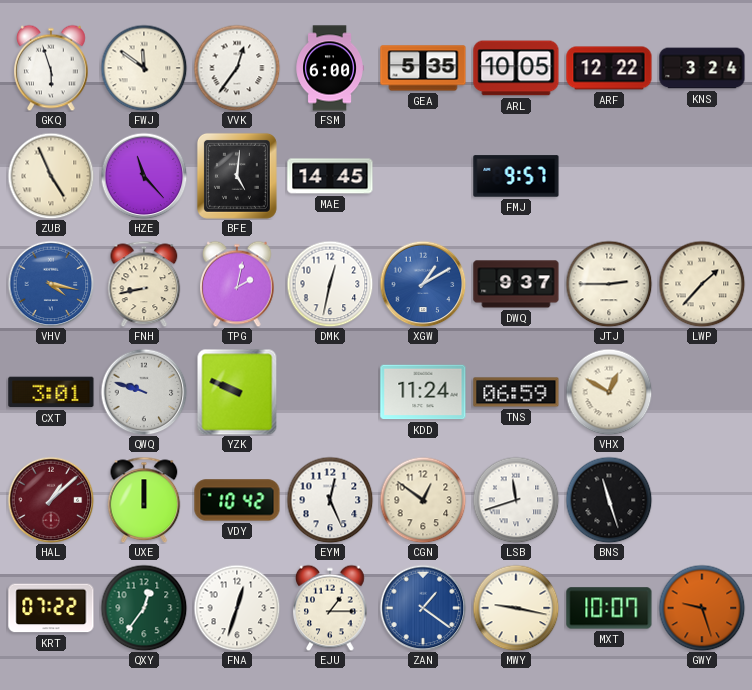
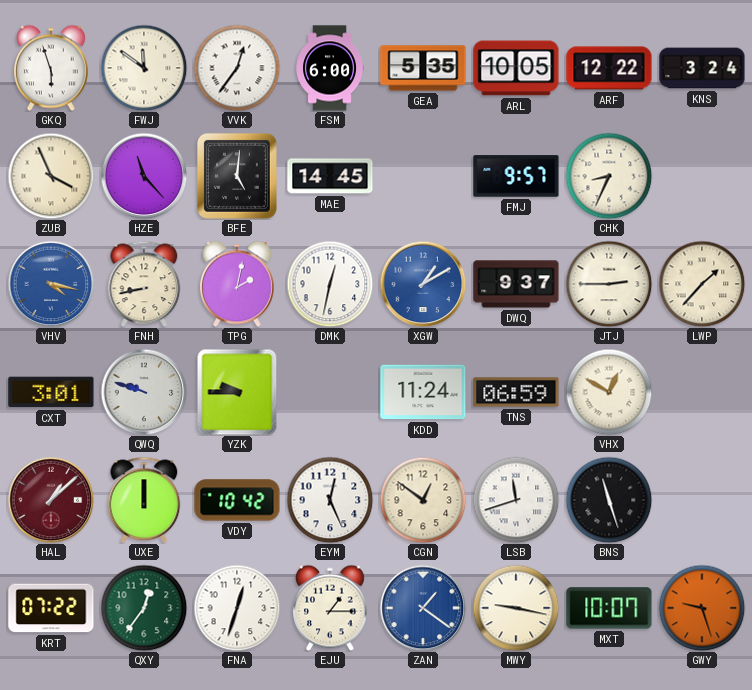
ZUB: 4:56 -> 3:56 (51, 176)
CHK: none -> 8:34 (609, 176)
YZK: 9:49 -> 9:45 (237, 392)
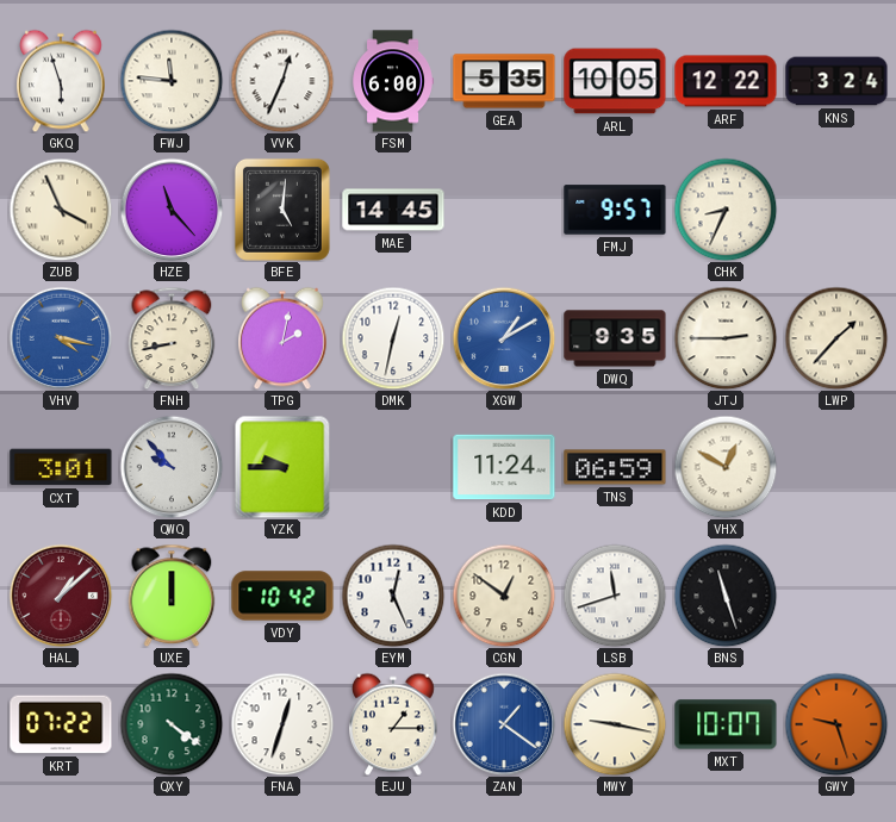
FWJ: 11:51 -> 11:46 (172, 81)
VVK: 12:36 -> 12:34 (282, 81)
DWQ: 9:37 -> 9:35 (615, 338)
QWQ: 9:48 -> 9:53 (172, 467)
QXY: 12:36 -> 4:21 (172, 724)
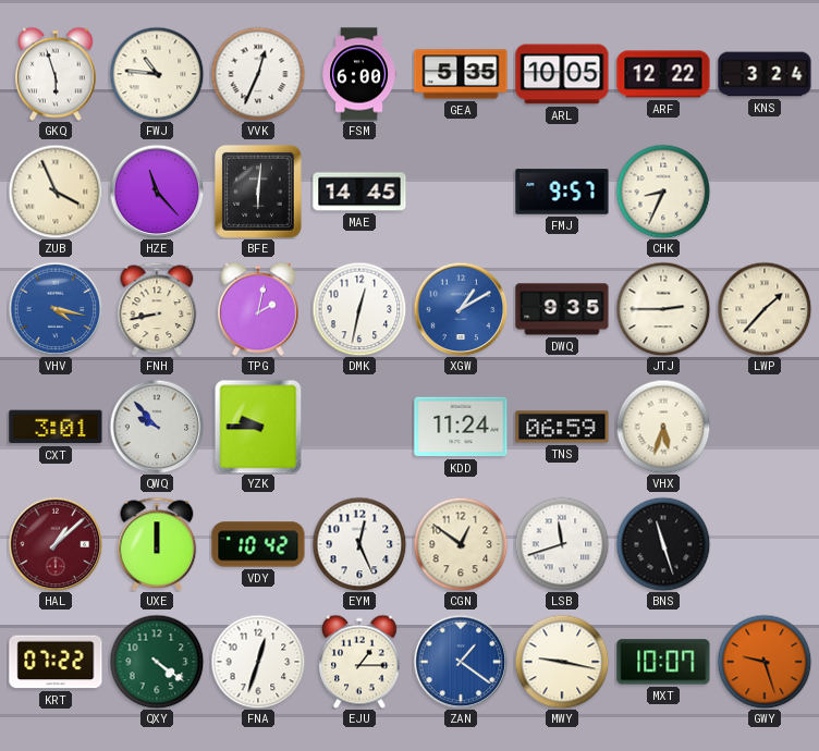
FWJ: 11:46 -> 10:46 (157, 74)
BFE: 5:01 -> 6:01 (258, 192)
VHX: 12:50 -> 5:33 (663, 427)
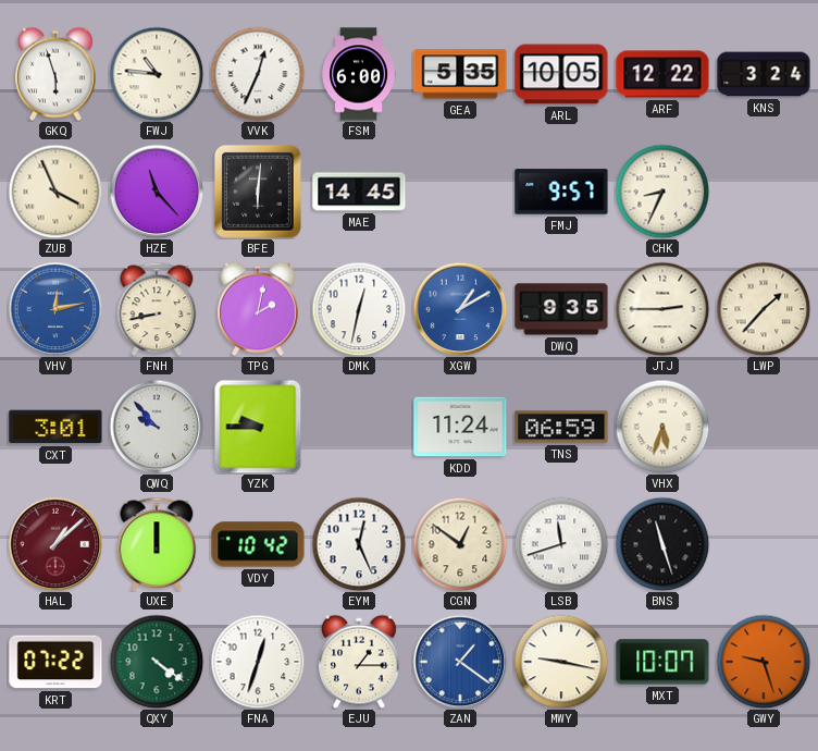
VHV: 4:17 -> 12:13 (55, 309)
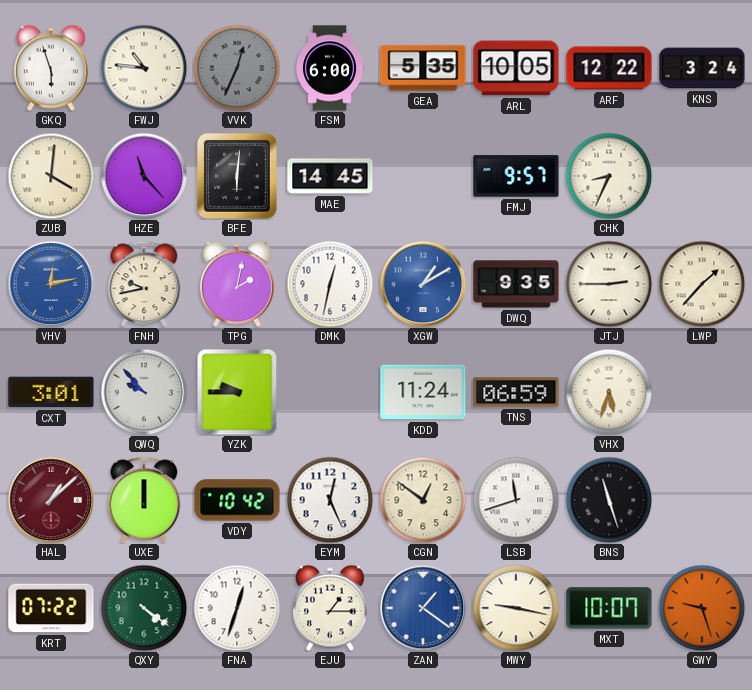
VVK dial: white -> grey (237, 68)
ZUB: 3:56 -> 4:01 (51, 176)
FNH: 8:43 -> 9:43 (144, 284)
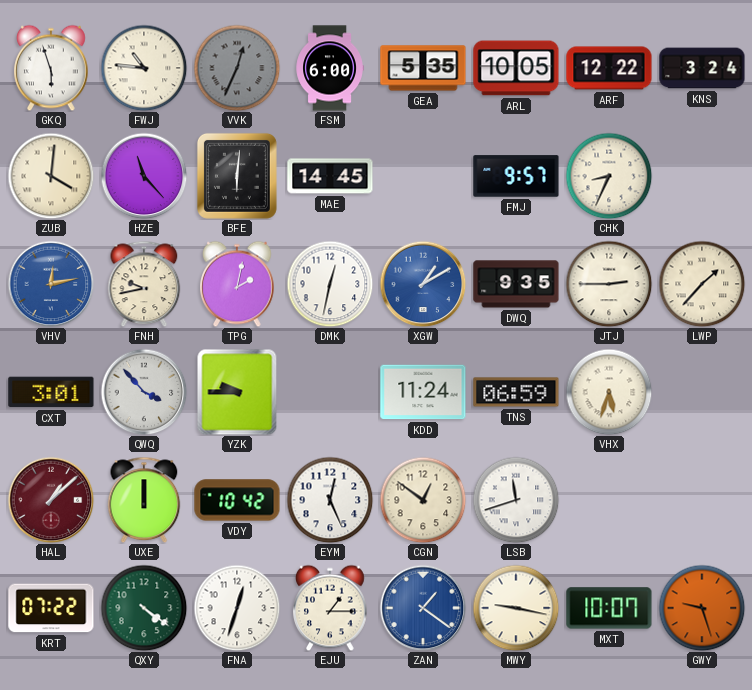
QWQ: 9:53 -> 3:53 (144, 392)
BNS: 11:27 -> none (609, 500)
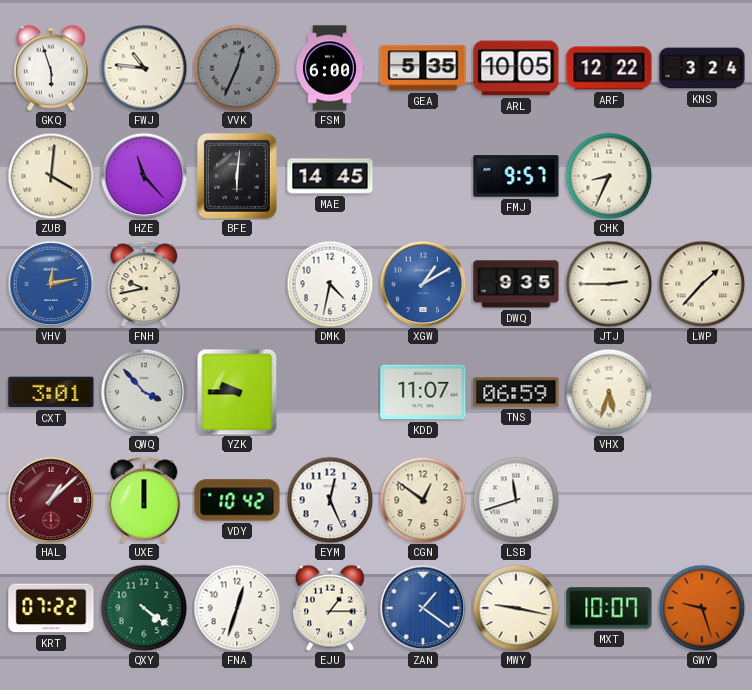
TPG: 2:02 -> none (237, 284)
DMK: 12:32 -> 4:32 (330, 284)
KDD: 11:24 -> 11:07 (423, 392)
